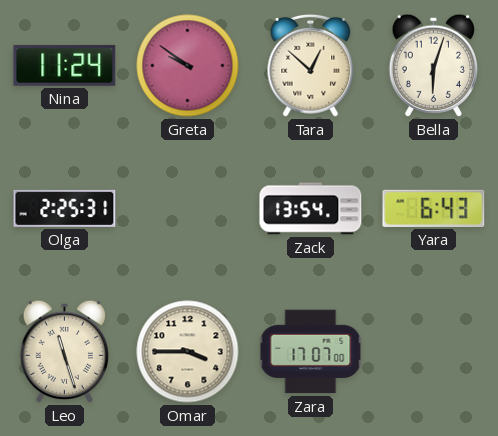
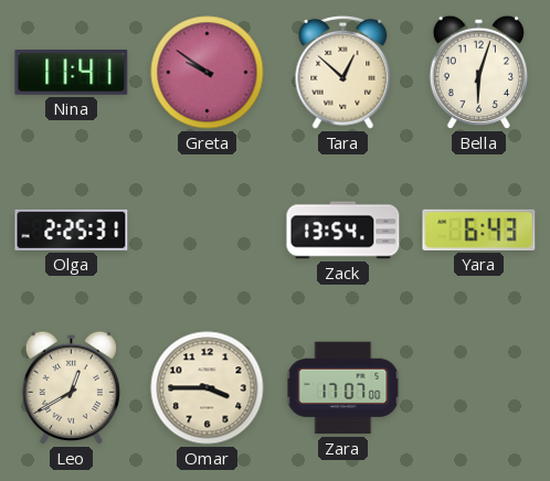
Nina: 11:24 -> 11:41 (72, 73)
Leo: 11:27 -> 12:40 (71, 387)
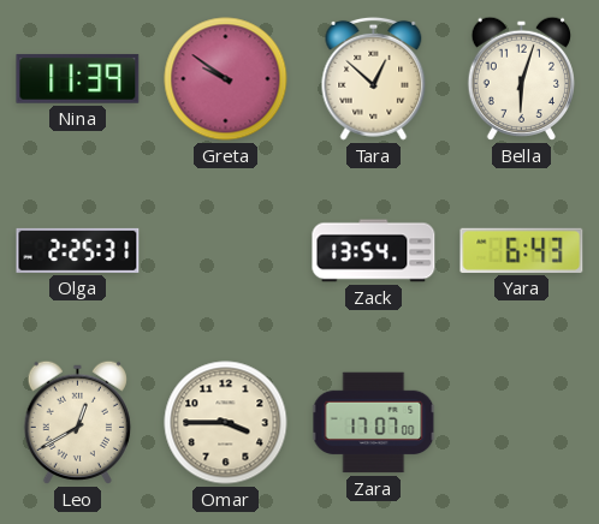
Nina: 11:41 -> 11:39 (78, 79)
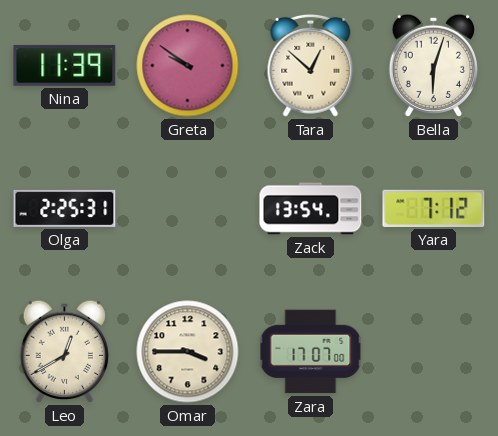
Yara: 6:43 -> 7:12 (434, 208)
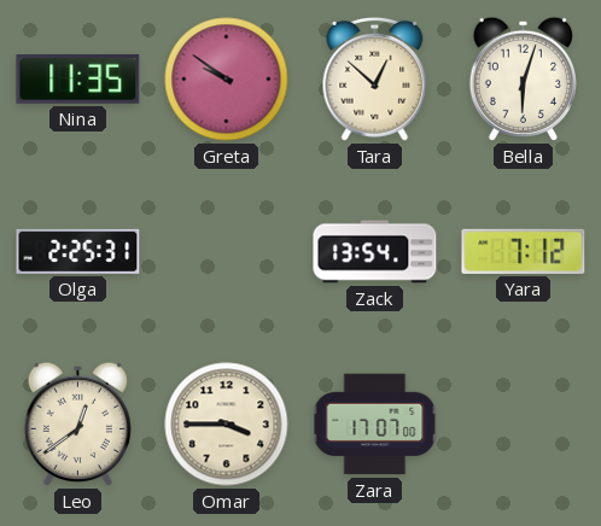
Nina: 11:39 -> 11:35 (78, 80)
Leo: 12:40 -> 12:39 (77, 423)
